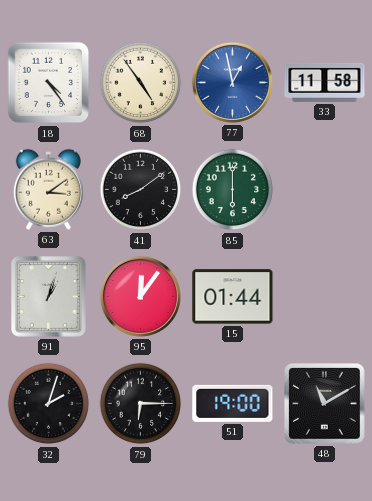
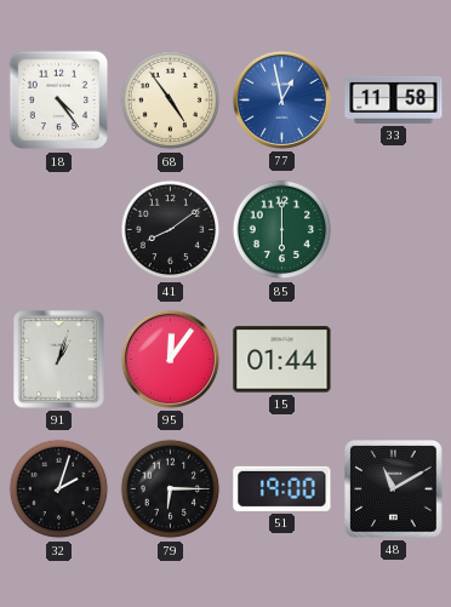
63: 3:09 -> none (48, 189)
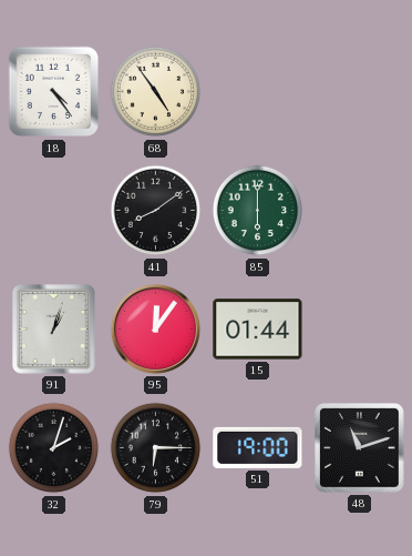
77: 12:58 -> none (281, 99)
33: 11:58 -> none (394, 99)
48: 11:10 -> 11:12 (360, 448)
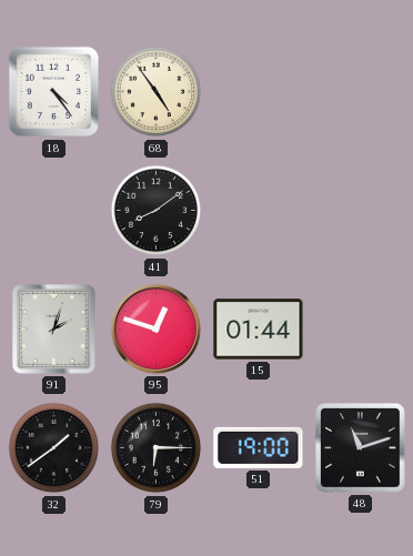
85: 6:00 -> none (258, 211)
91: 1:03 -> 2:03 (54, 330)
95: 12:06 -> 12:48 (155, 328)
32: 2:03 -> 1:39 (54, 448)
